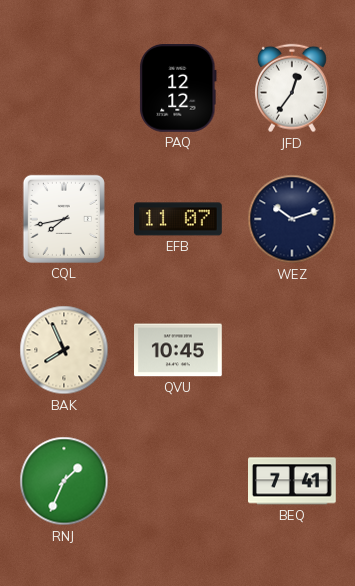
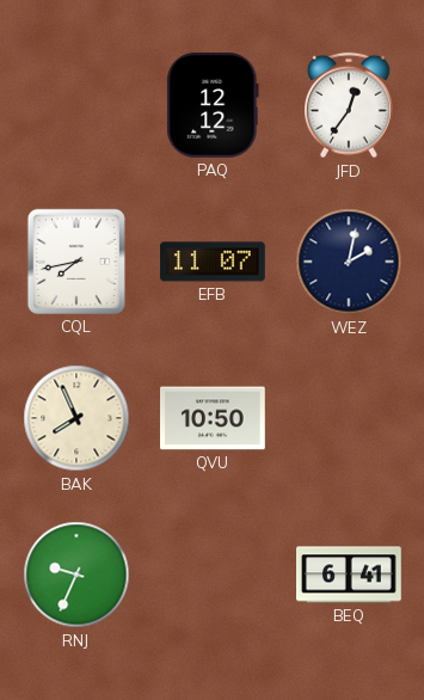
WEZ: 10:12 -> 2:02 (349, 262)
QVU: 10:45 -> 10:50 (214, 418)
RNJ: 1:34 -> 9:34 (76, 575)
BEQ: 7:41 -> 6:41 (350, 575)
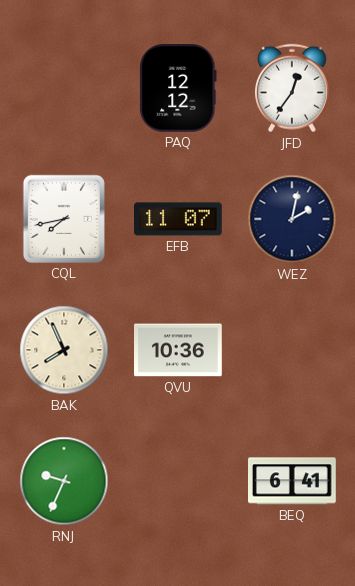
QVU: 10:50 -> 10:36 (179, 350)
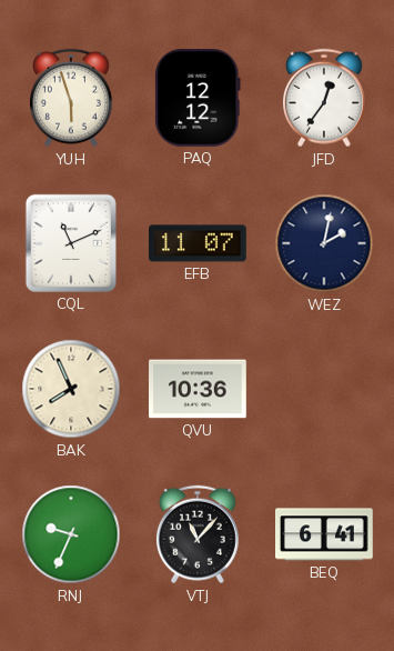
YUH: none -> 5:57 (71, 98)
CQL: 7:43 -> 11:11 (71, 243)
VTJ: none -> 11:07 (198, 534)
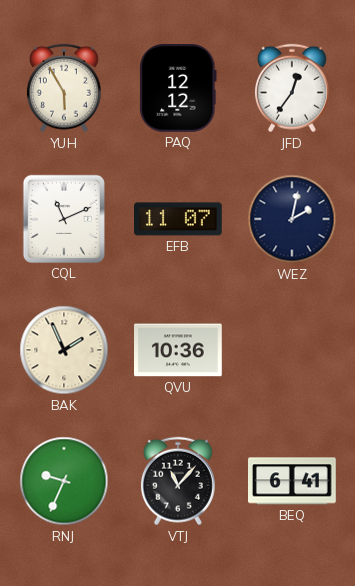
YUH: 5:57 -> 5:55 (64, 88)
BAK: 7:56 -> 1:56 (64, 350)
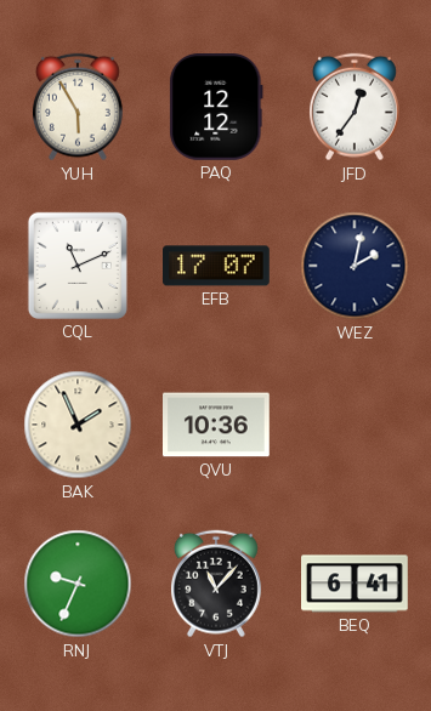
EFB: 11:07 -> 17:07 (217, 266)
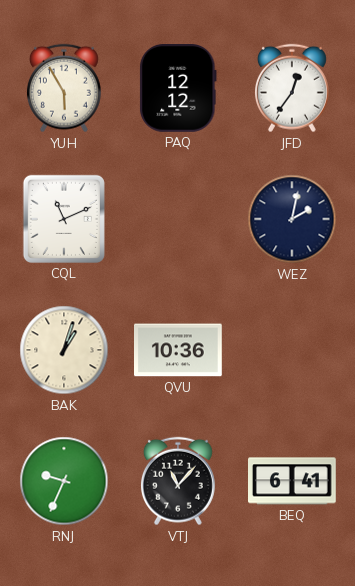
EFB: 17:07 -> none (217, 266)
BAK: 1:56 -> 1:03 (64, 350)
